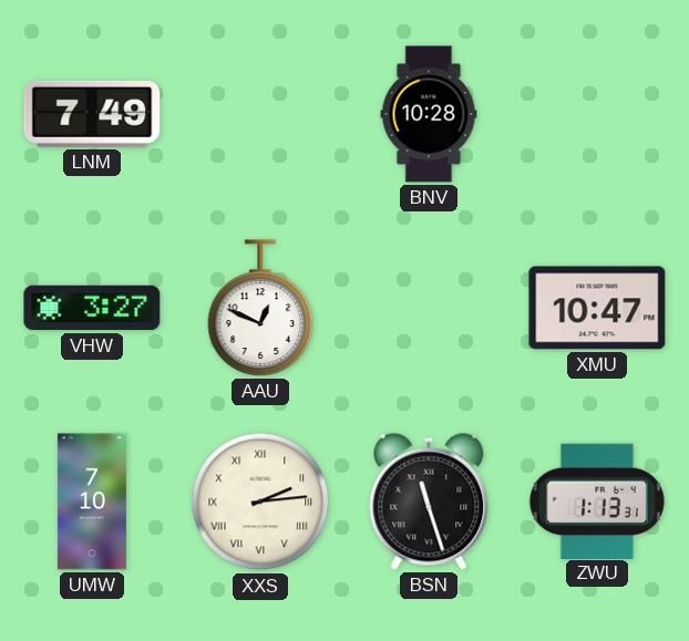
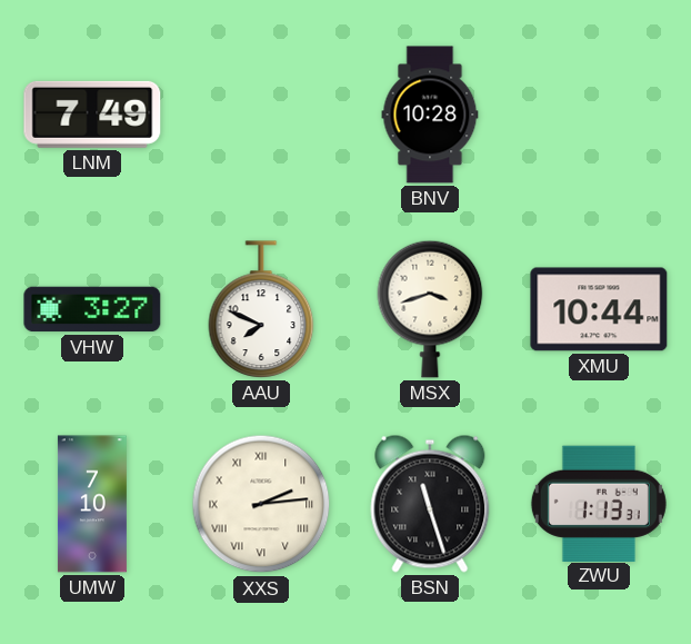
AAU: 12:49 -> 7:49 (261, 309)
MSX: none -> 3:42 (430, 309)
XMU: 10:47 -> 10:44 (599, 309)
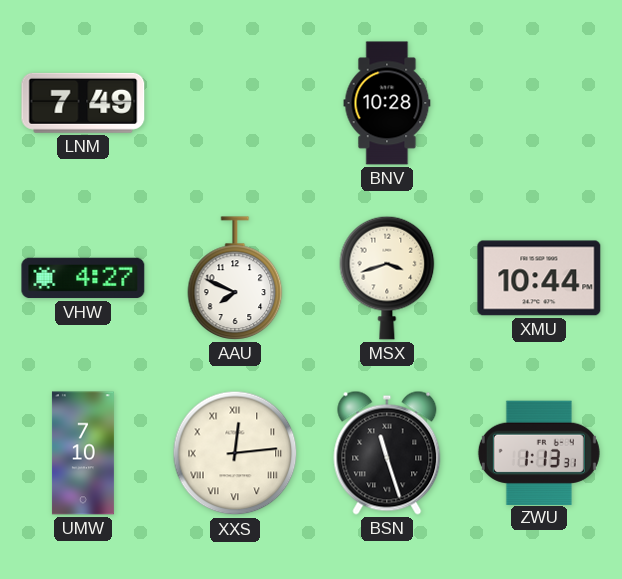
VHW: 3:27 -> 4:27 (83, 278)
XXS: 2:14 -> 12:14 (235, 453)
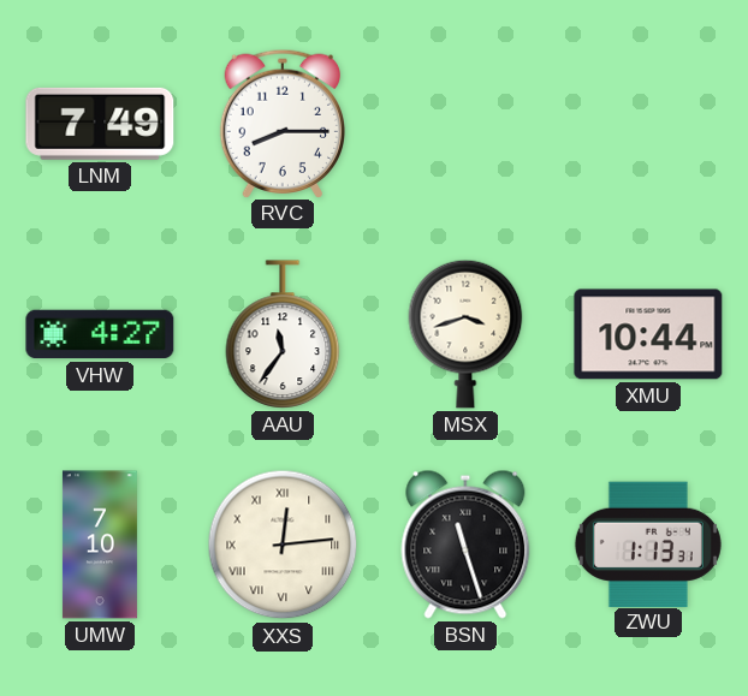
RVC: none -> 8:15 (281, 123)
BNV: 10:28 -> none (387, 103)
AAU: 7:49 -> 11:36 (283, 334)
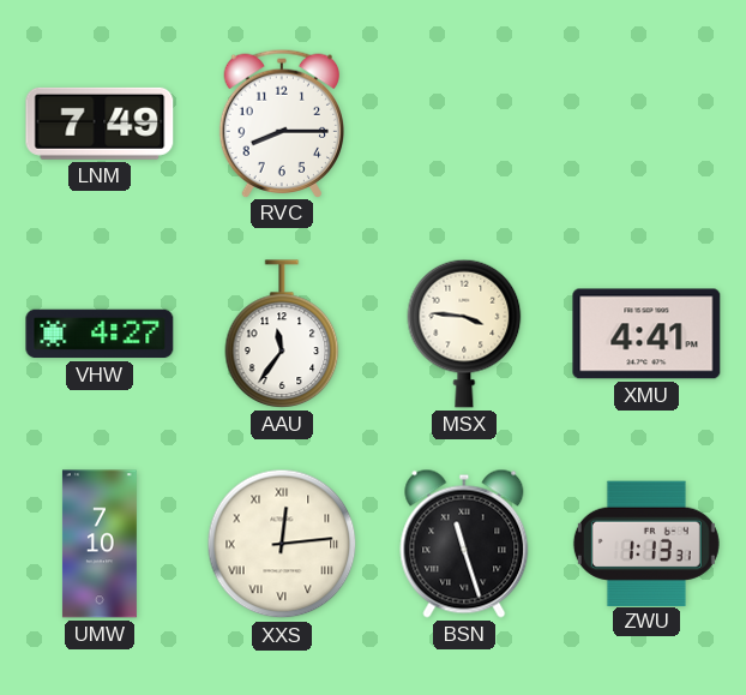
MSX: 3:42 -> 3:46 (464, 334)
XMU: 10:44 -> 4:41 (646, 334)
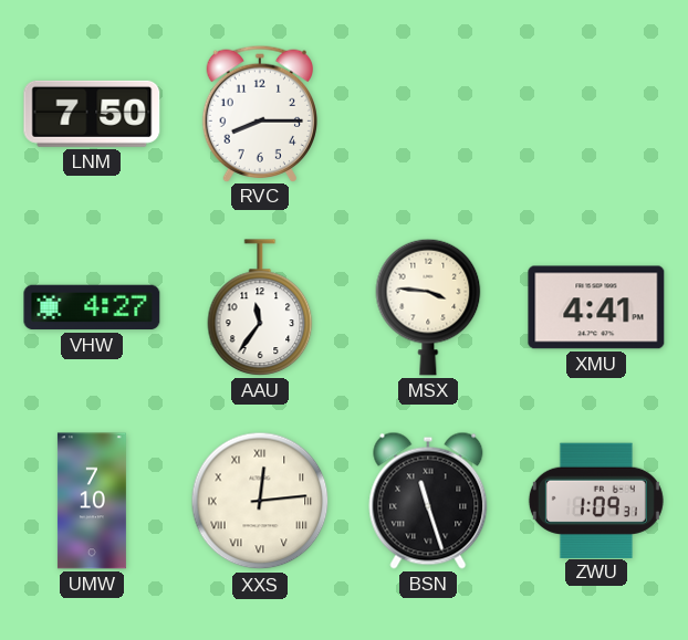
LNM: 7:49 -> 7:50 (92, 114)
ZWU: 1:13 -> 1:09 (596, 500)
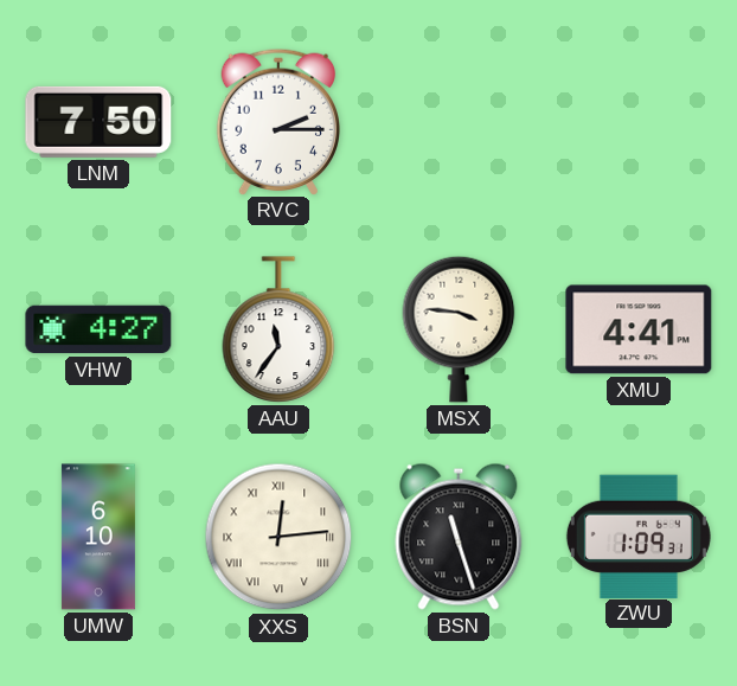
RVC: 8:15 -> 2:15 (277, 121)
UMW: 7:10 -> 6:10 (98, 537)
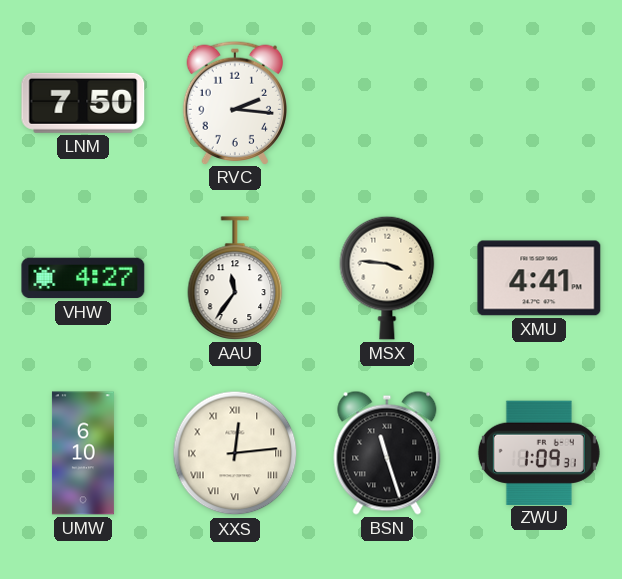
RVC: 2:15 -> 2:16 (234, 102)
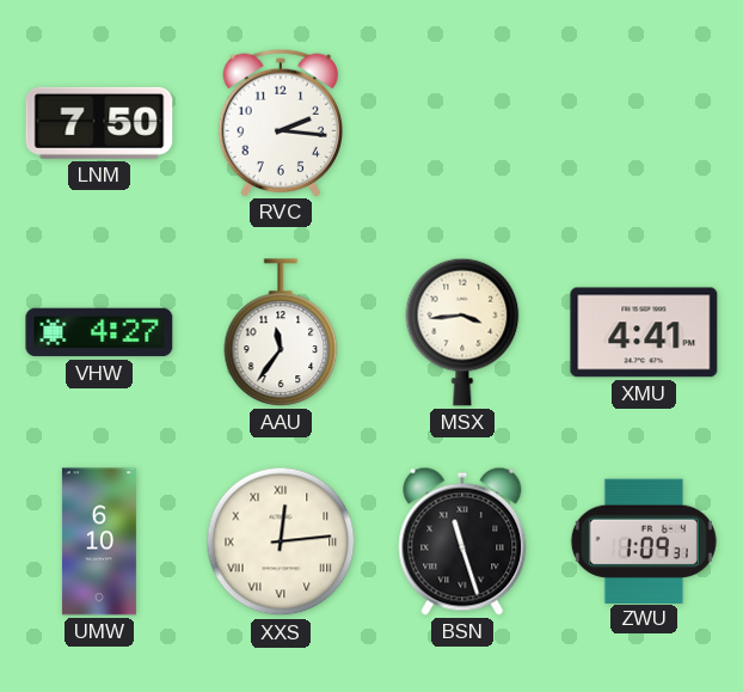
MSX: 3:46 -> 3:44 (462, 332)
